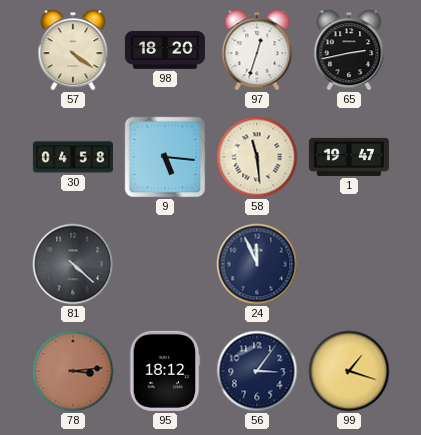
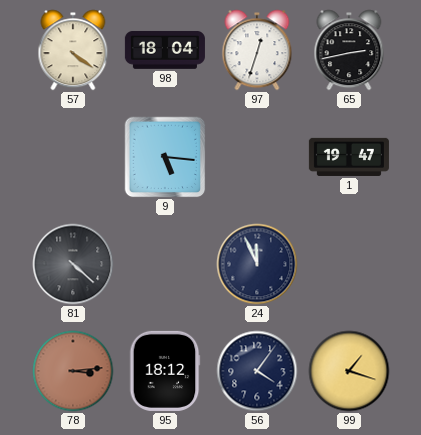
98: 18:20 -> 18:04 (165, 50)
30: 04:58 -> none (73, 157)
58: 11:29 -> none (257, 157)
56: 3:06 -> 4:06 (257, 371)
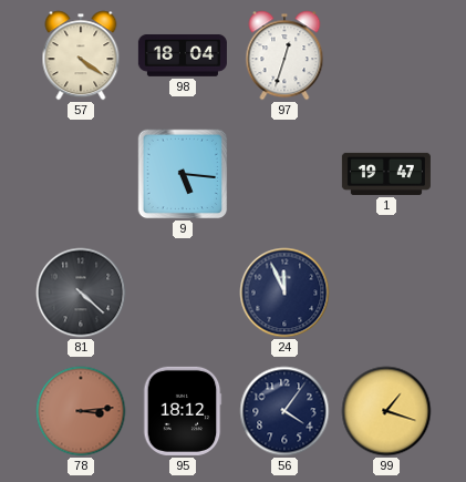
65: 2:43 -> none (349, 50)
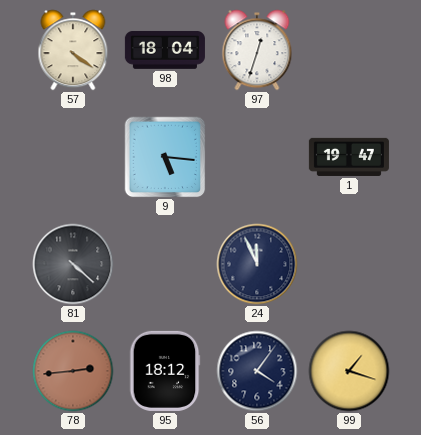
78: 3:14 -> 2:44 (73, 371)
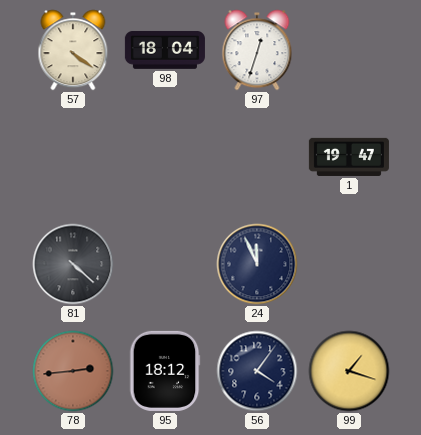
9: 5:16 -> none (165, 157)
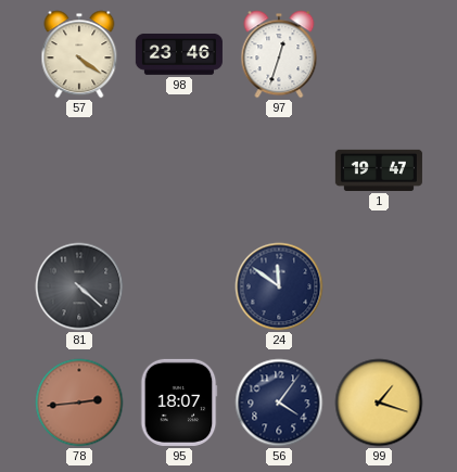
98: 18:04 -> 23:46 (179, 54)
24: 11:56 -> 11:51 (279, 286)
95: 18:12 -> 18:07 (179, 403)
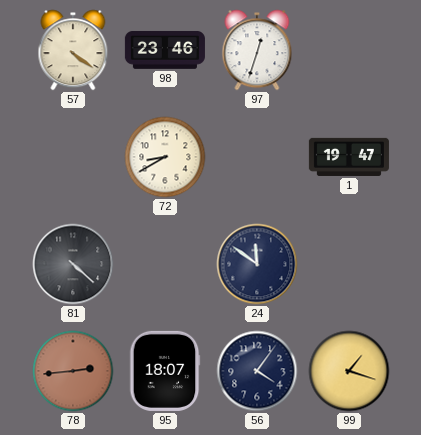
72: none -> 8:40 (165, 157)
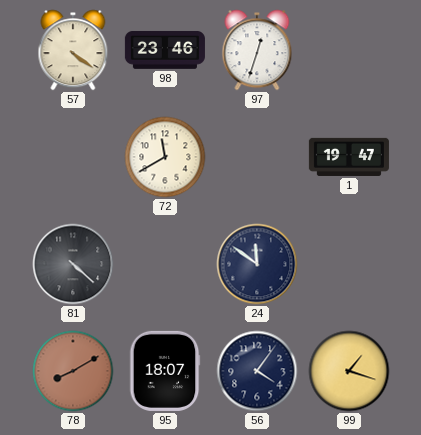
72: 8:40 -> 11:40 (165, 157)
78: 2:44 -> 8:10 (73, 371)
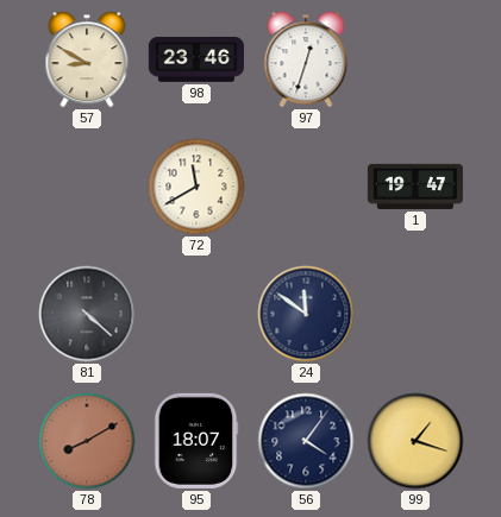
57: 4:21 -> 8:50 (87, 59)
